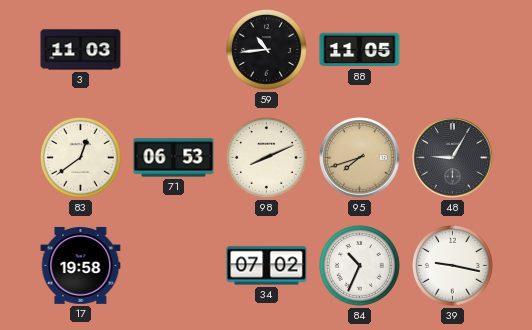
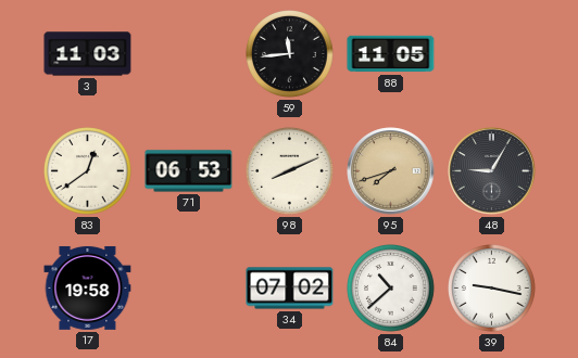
59: 10:44 -> 11:44 (290, 54)
84: 10:34 -> 10:38 (391, 289)
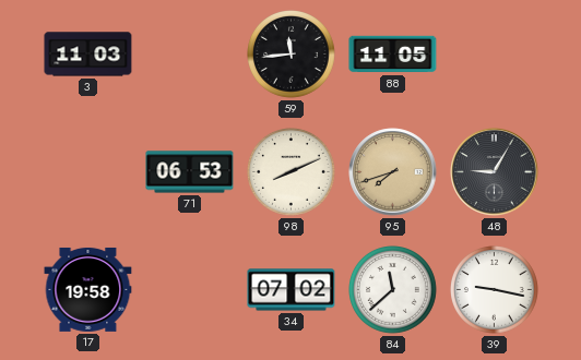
83: 12:39 -> none (88, 171)
84: 10:38 -> 11:38 (393, 290)
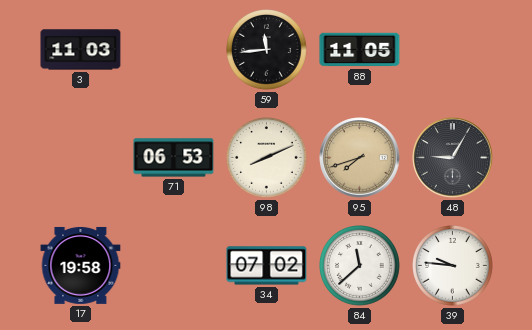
39: 9:17 -> 9:46 (453, 266)
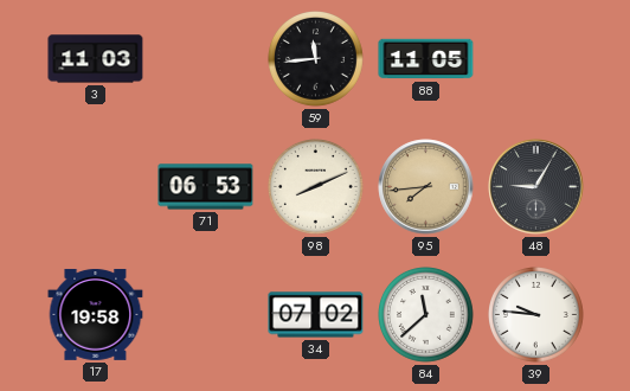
95: 7:42 -> 7:44 (426, 187)
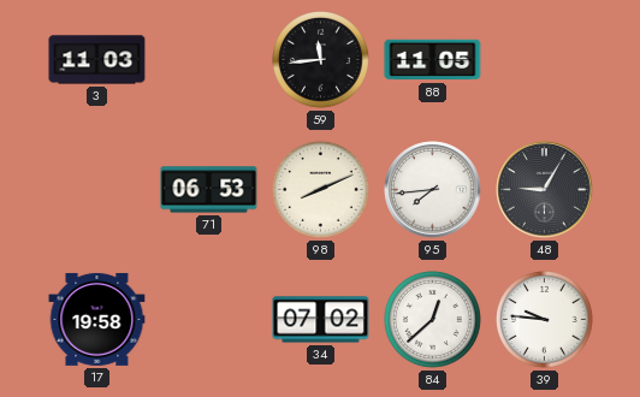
95 dial: champagne -> white (433, 190)
84: 11:38 -> 12:38 (433, 320)
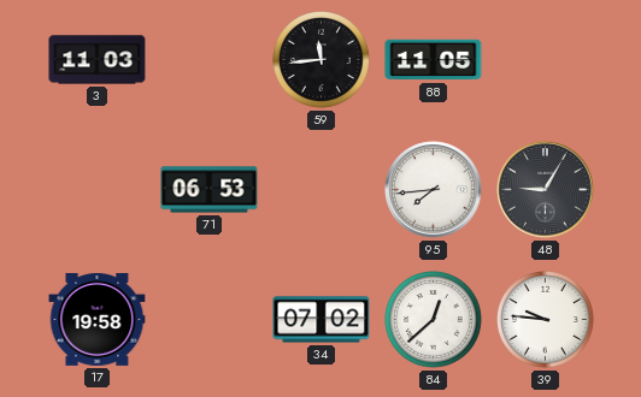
98: 8:11 -> none (321, 190)
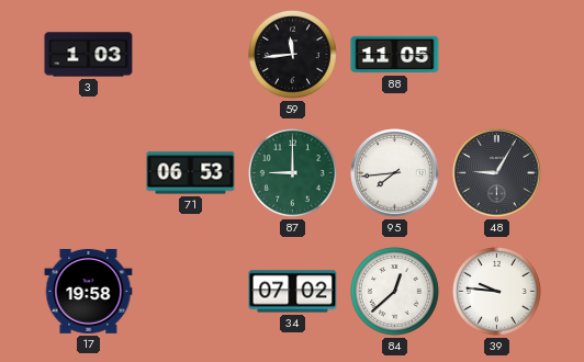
3: 11:03 -> 1:03 (89, 55)
87: none -> 9:00 (293, 173)
